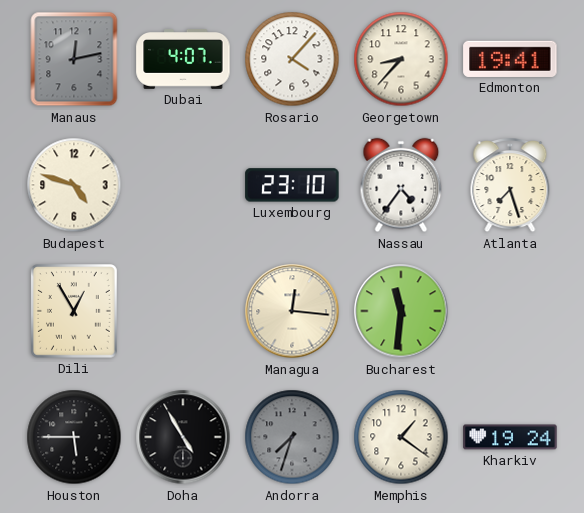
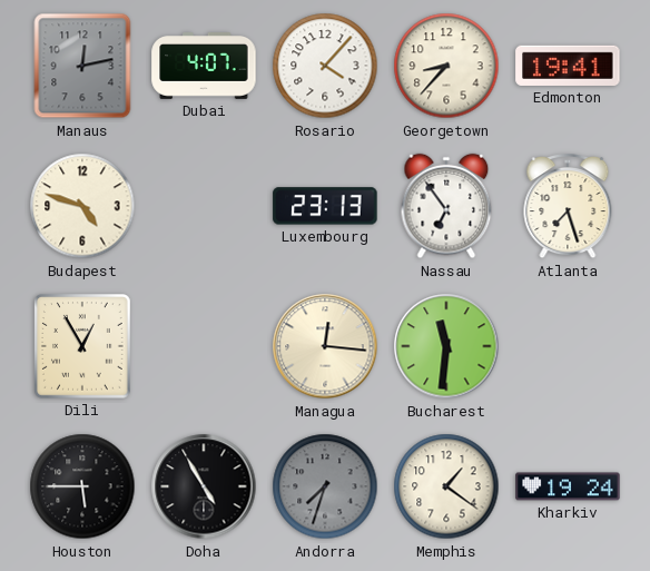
Luxembourg: 23:10 -> 23:13 (325, 206)
Nassau: 4:36 -> 6:54 (446, 206)
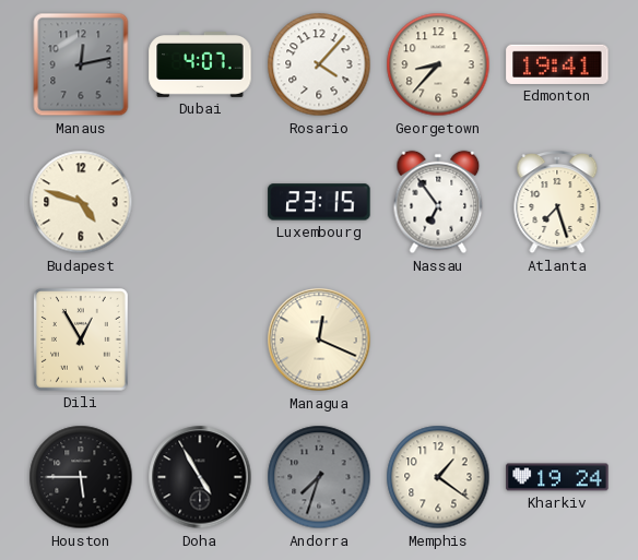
Luxembourg: 23:13 -> 23:15 (319, 202)
Managua: 12:16 -> 12:19 (319, 339)
Bucharest: 11:31 -> none (446, 346)
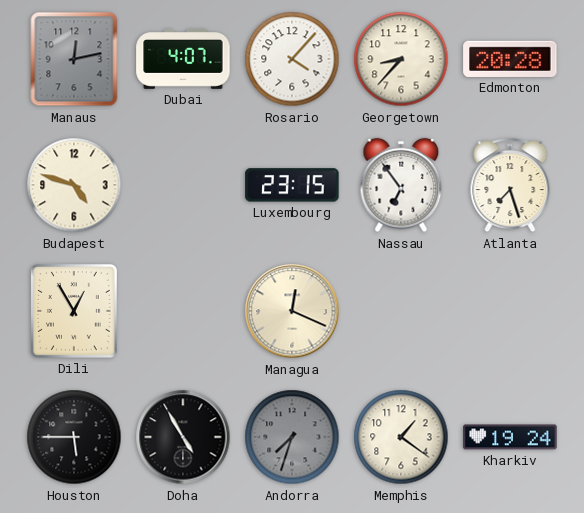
Edmonton: 19:41 -> 20:28 (510, 59)
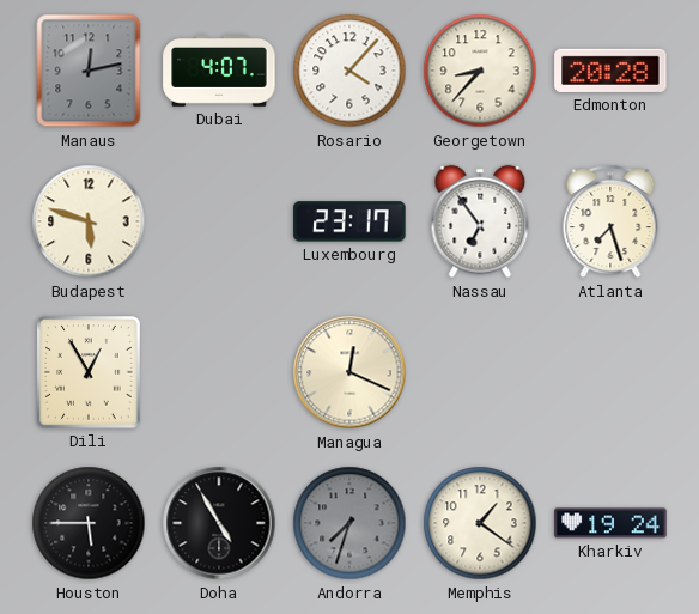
Budapest: 4:48 -> 5:48 (89, 221)
Luxembourg: 23:15 -> 23:17 (349, 221)
